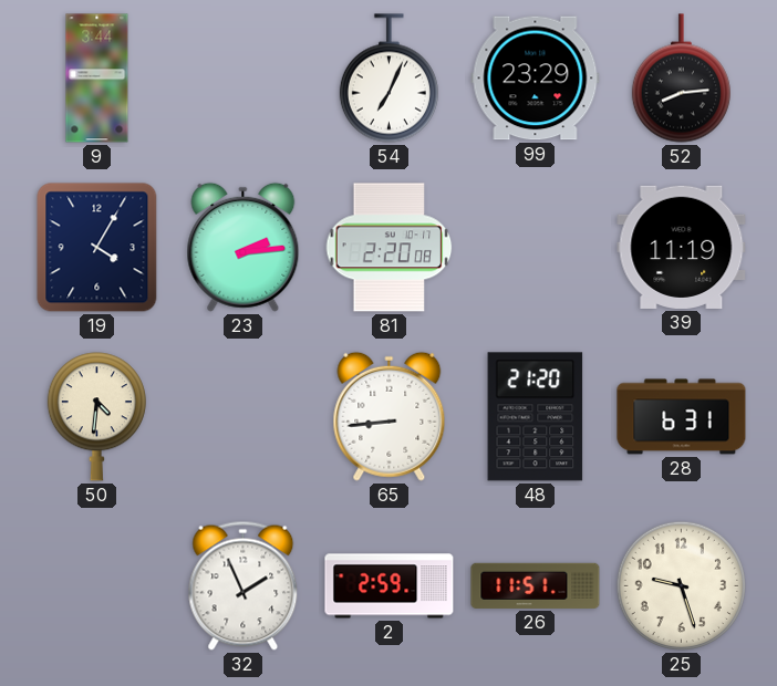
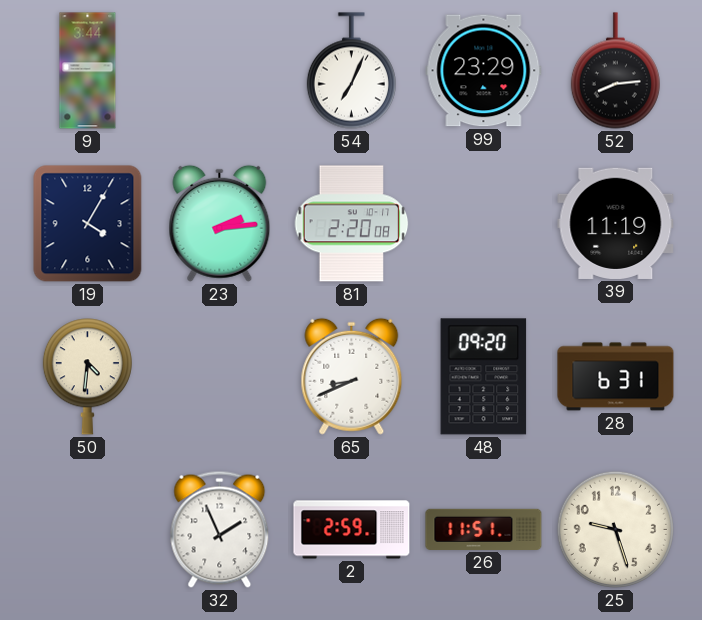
65: 8:44 -> 8:41 (352, 376)
48: 21:20 -> 09:20 (484, 377)
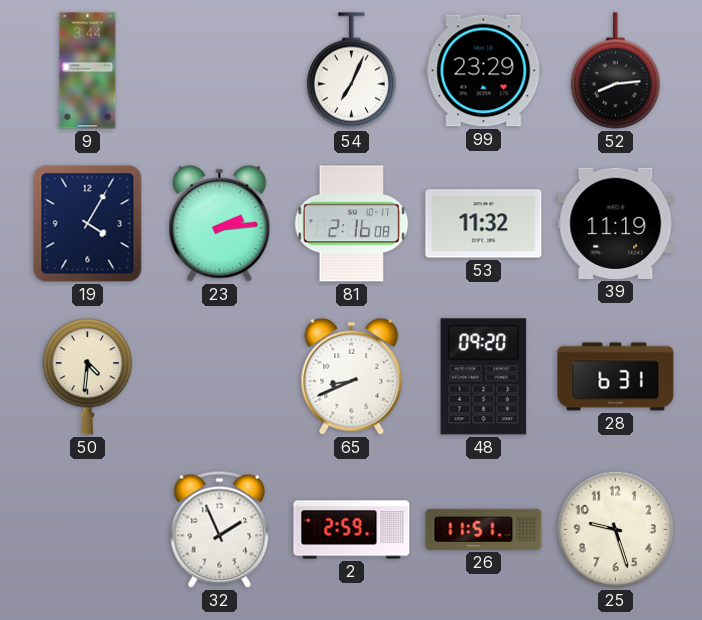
81: 2:20 -> 2:16 (352, 224)
53: none -> 11:32 (484, 224)
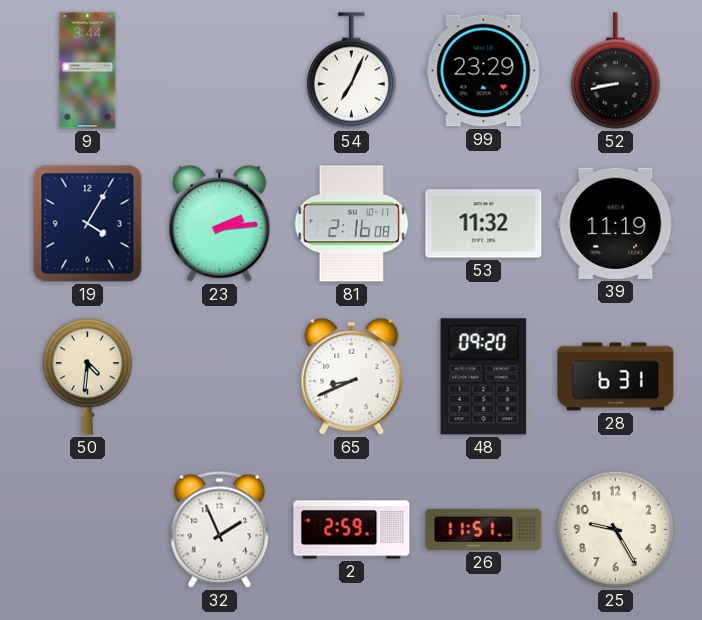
52: 8:14 -> 8:43 (615, 71)
25: 9:27 -> 9:25 (615, 529)
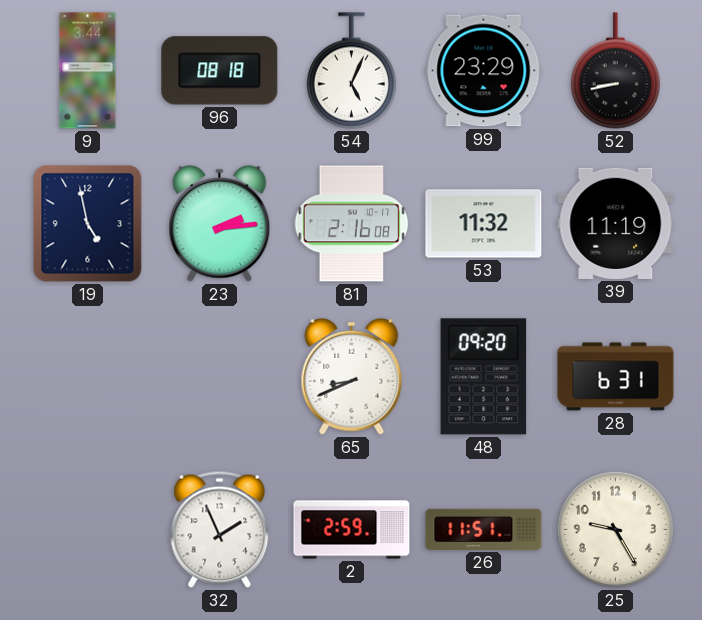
96: none -> 08:18 (220, 71)
54: 7:04 -> 5:04 (351, 71)
19: 4:05 -> 4:58 (88, 224)
50: 4:31 -> none (87, 377)
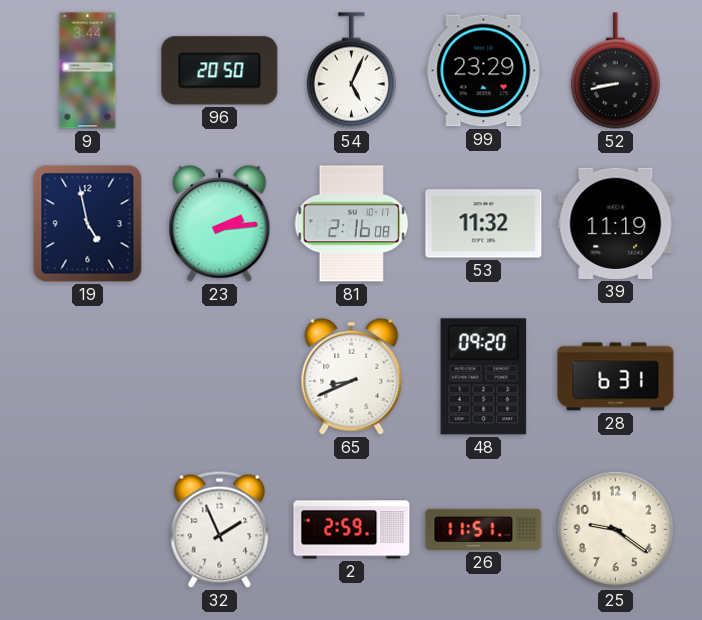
96: 08:18 -> 20:50 (220, 71)
25: 9:25 -> 9:21 (615, 529)
